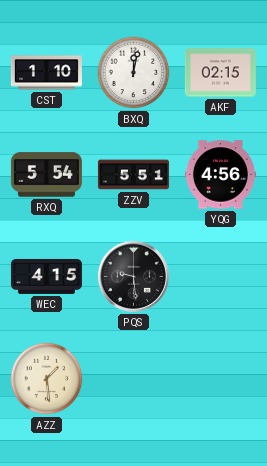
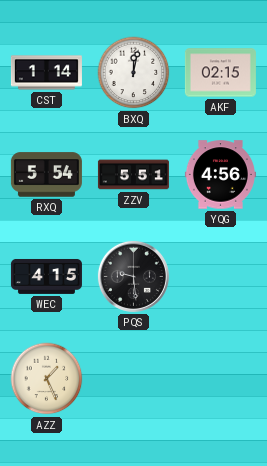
CST: 1:10 -> 1:14 (46, 73)
AZZ: 1:29 -> 1:26 (47, 379)
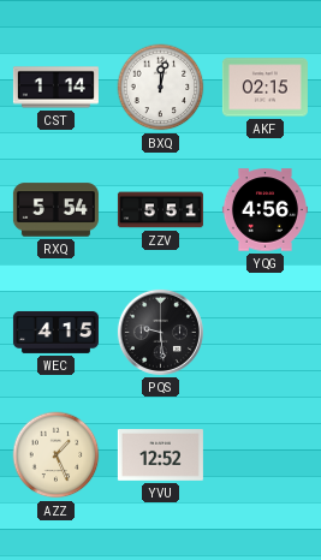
YVU: none -> 12:52 (160, 455)
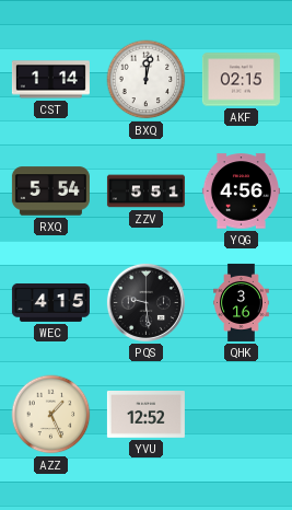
QHK: none -> 3:16 (242, 302)
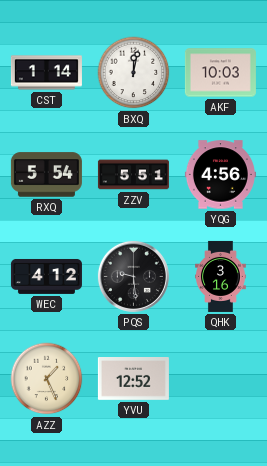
AKF: 02:15 -> 10:03 (220, 73)
WEC: 4:15 -> 4:12 (46, 276)
